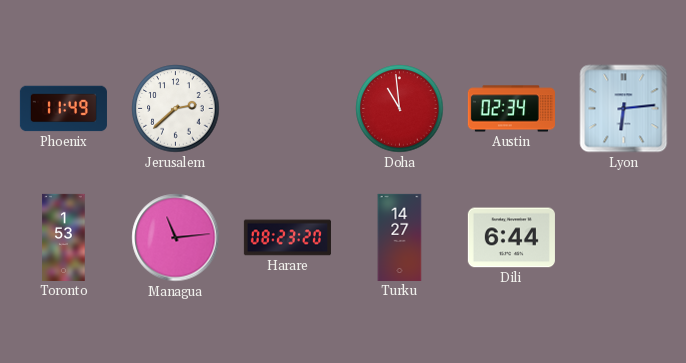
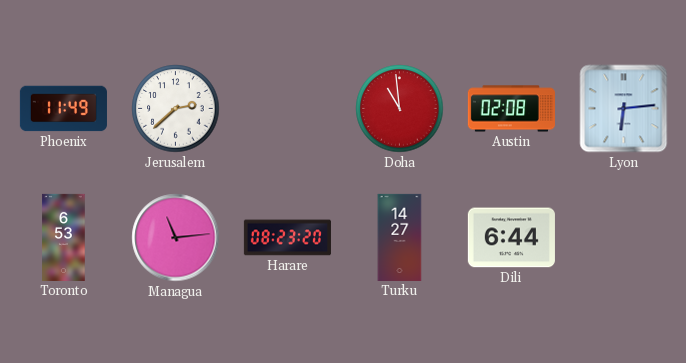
Austin: 02:34 -> 02:08 (511, 109)
Toronto: 1:53 -> 6:53 (64, 237)
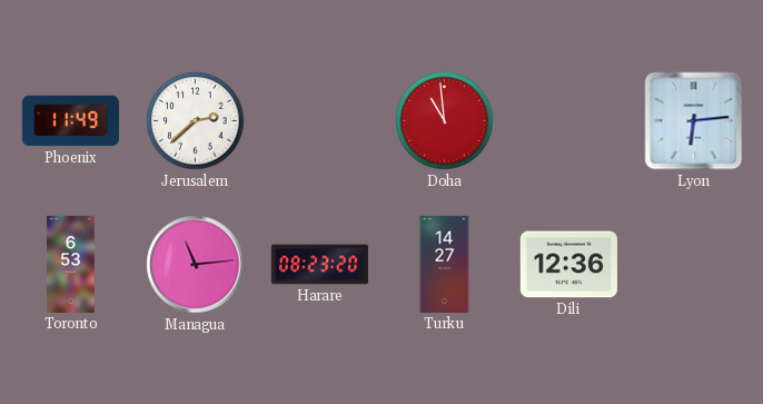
Austin: 02:08 -> none (511, 109)
Dili: 6:44 -> 12:36 (568, 265)
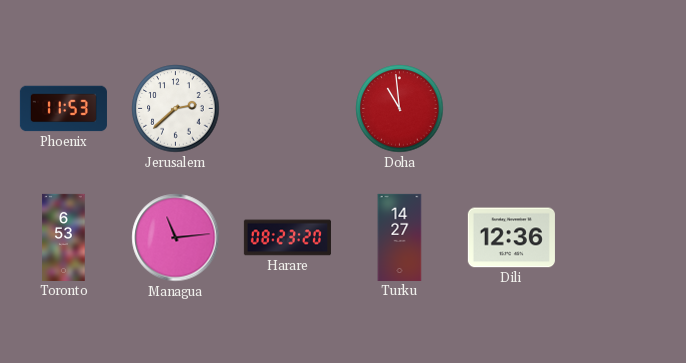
Phoenix: 11:49 -> 11:53 (63, 109)
Lyon: 6:14 -> none (694, 121)
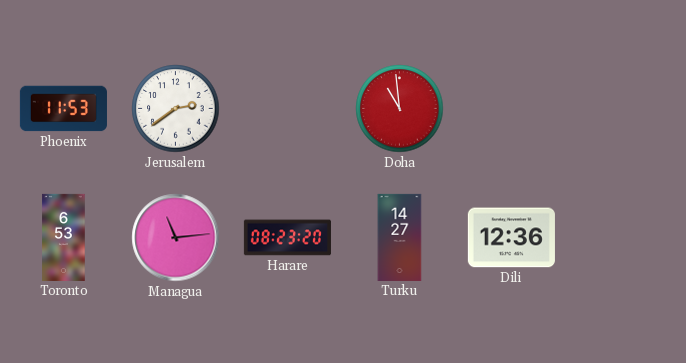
Jerusalem: 2:38 -> 2:39 (176, 109)
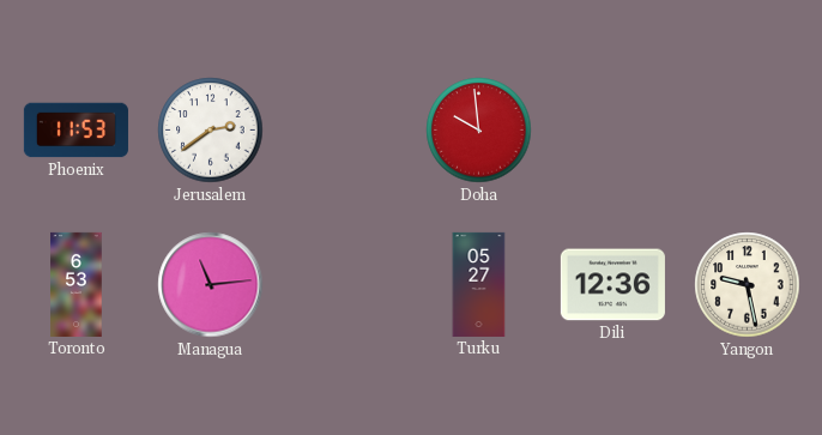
Doha: 10:59 -> 9:59 (479, 131)
Harare: 08:23 -> none (287, 238)
Turku: 14:27 -> 05:27 (479, 284)
Yangon: none -> 9:28 (748, 285)
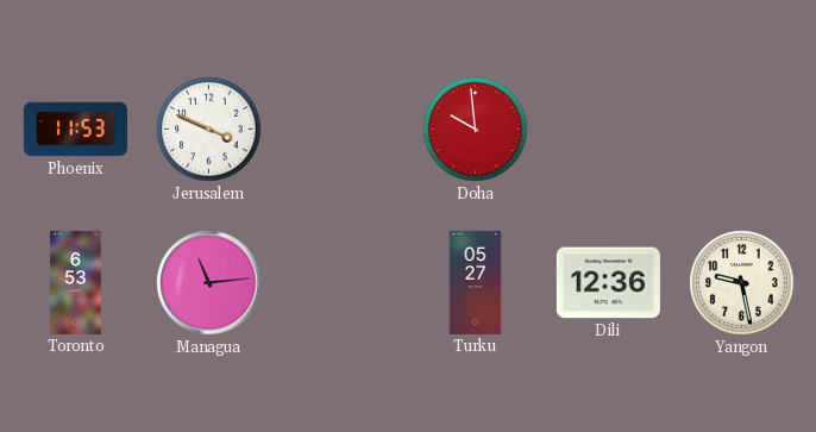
Jerusalem: 2:39 -> 3:49 (209, 130)
